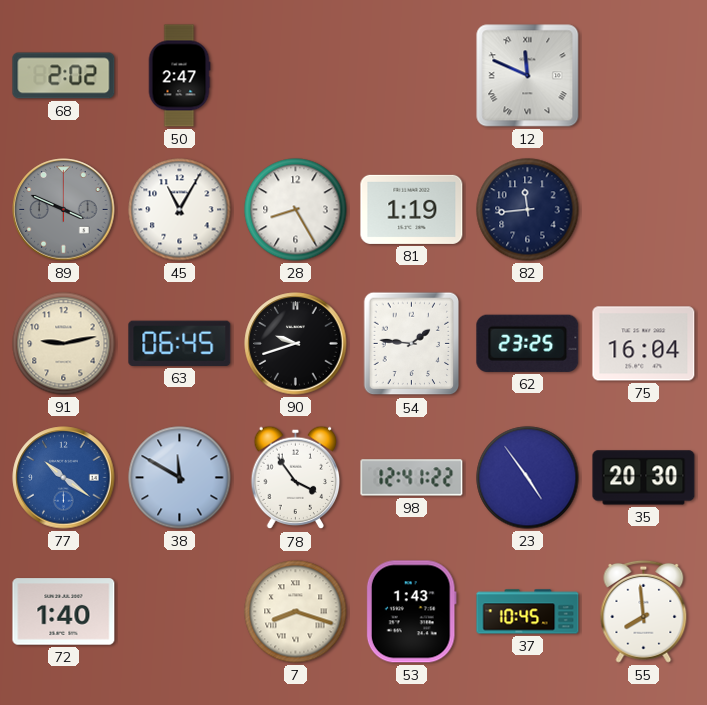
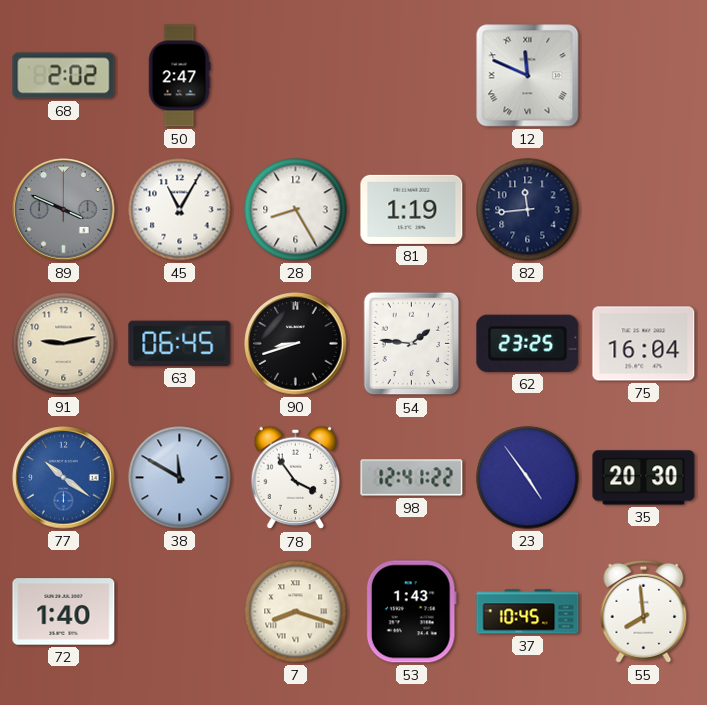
90: 9:42 -> 8:42 (296, 344)
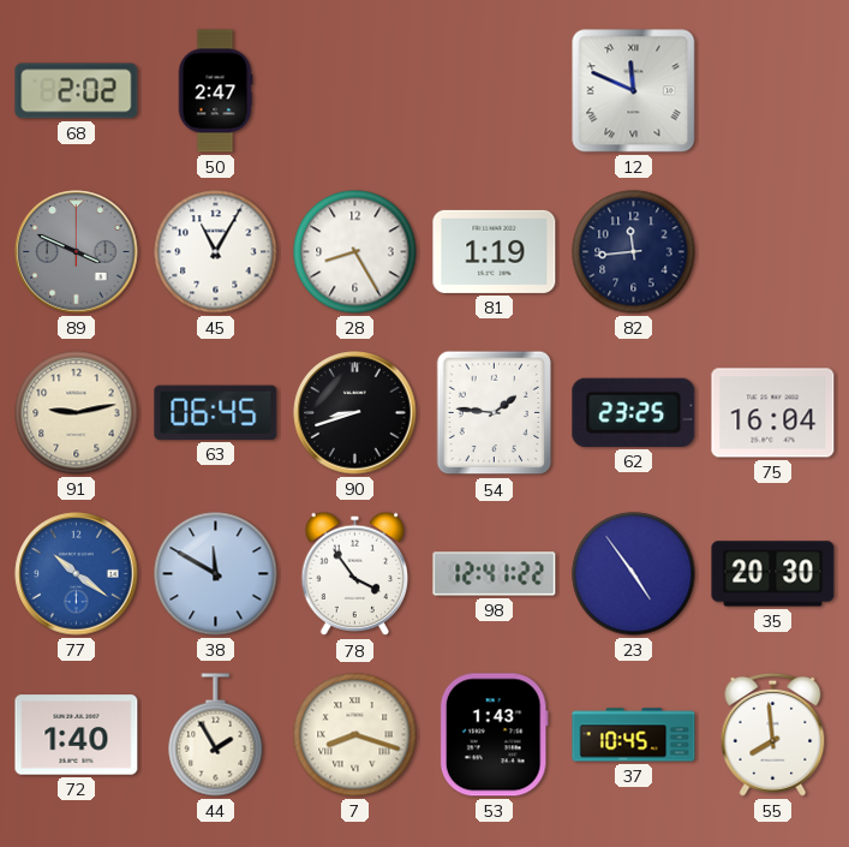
44: none -> 1:55 (216, 735)
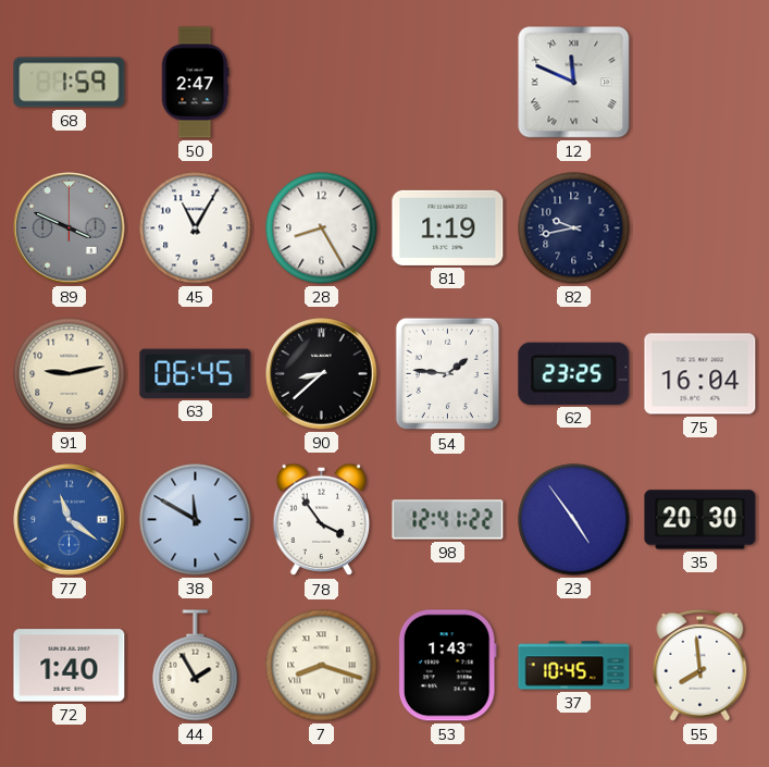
68: 2:02 -> 1:59 (70, 83)
82: 11:44 -> 9:43 (574, 228)
90: 8:42 -> 8:38 (322, 374)
77: 10:21 -> 11:21 (70, 520)
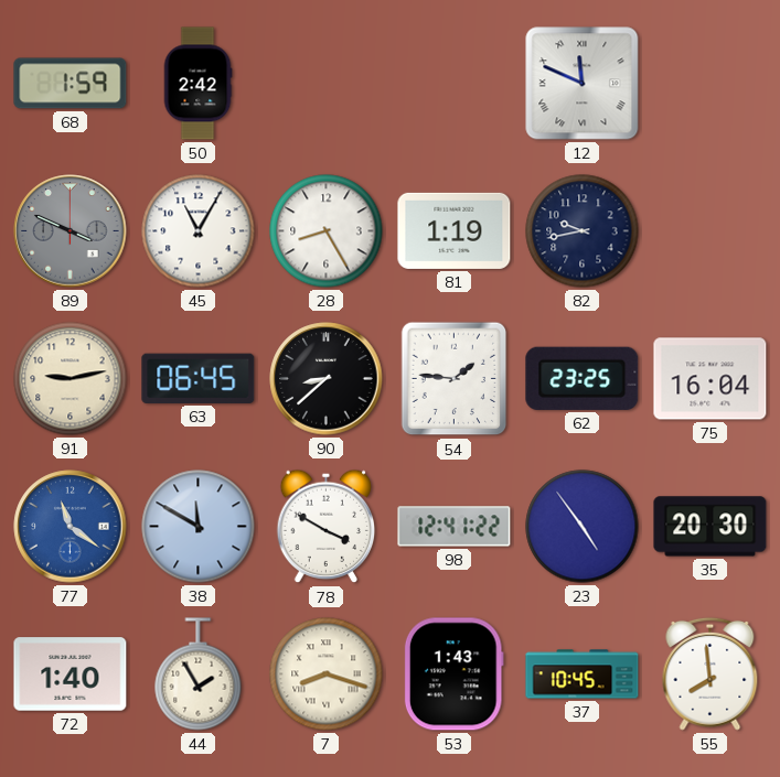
50: 2:47 -> 2:42 (197, 84)
78: 3:54 -> 3:50 (327, 527)
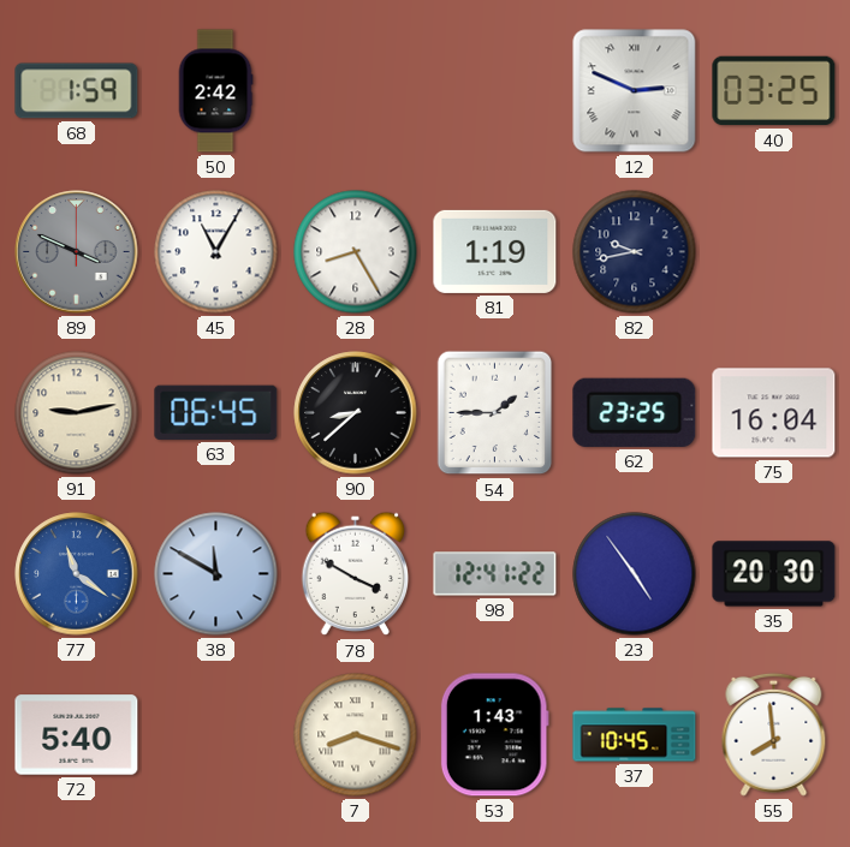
12: 11:49 -> 2:49 (635, 91)
40: none -> 03:25 (774, 91)
54: 1:46 -> 1:45 (495, 413)
72: 1:40 -> 5:40 (77, 735)
44: 1:55 -> none (199, 675)
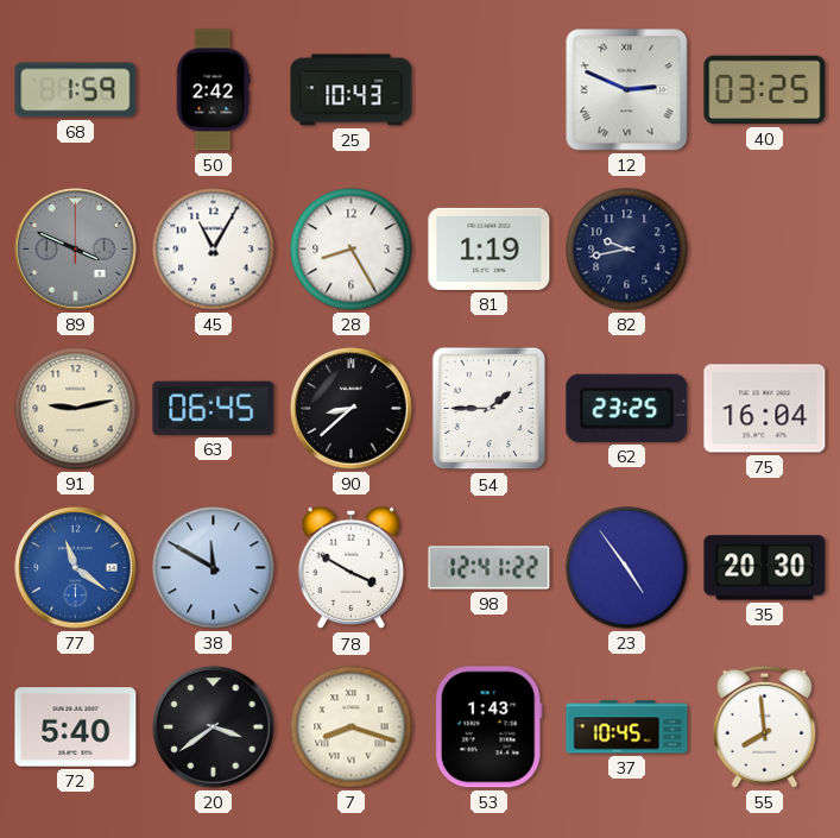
25: none -> 10:43 (352, 90)
20: none -> 3:39 (214, 727)
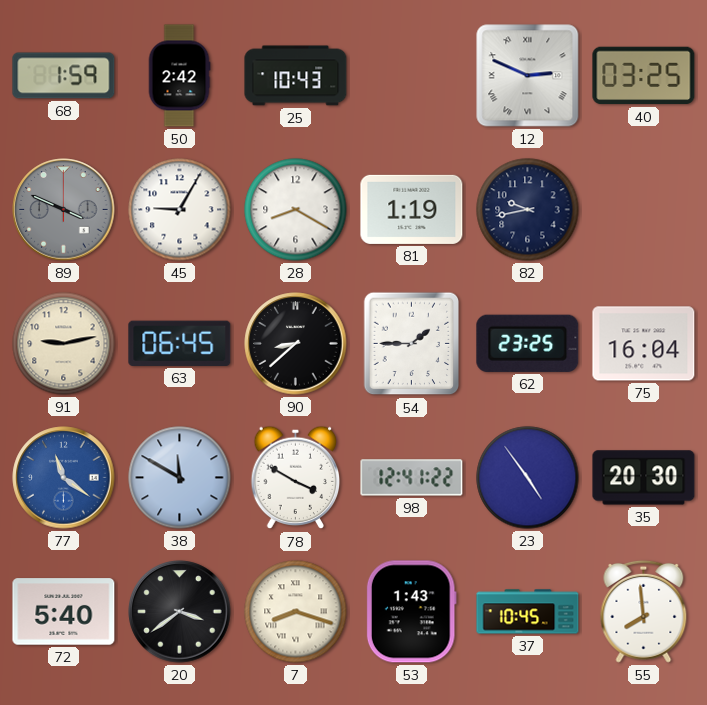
45: 11:05 -> 9:05 (180, 210)
28: 8:25 -> 8:20 (296, 210)
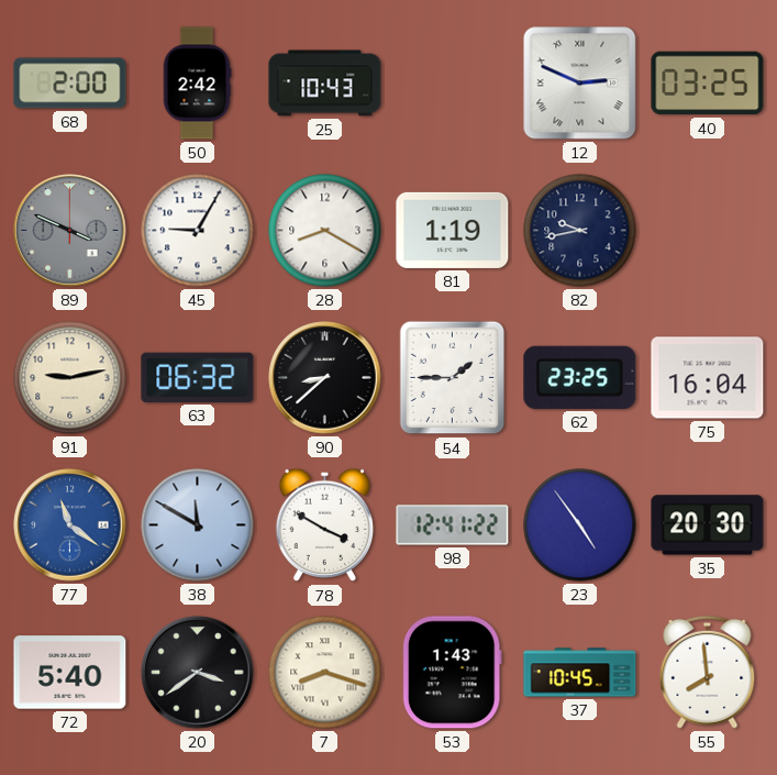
68: 1:59 -> 2:00 (70, 84)
63: 06:45 -> 06:32 (198, 377)
